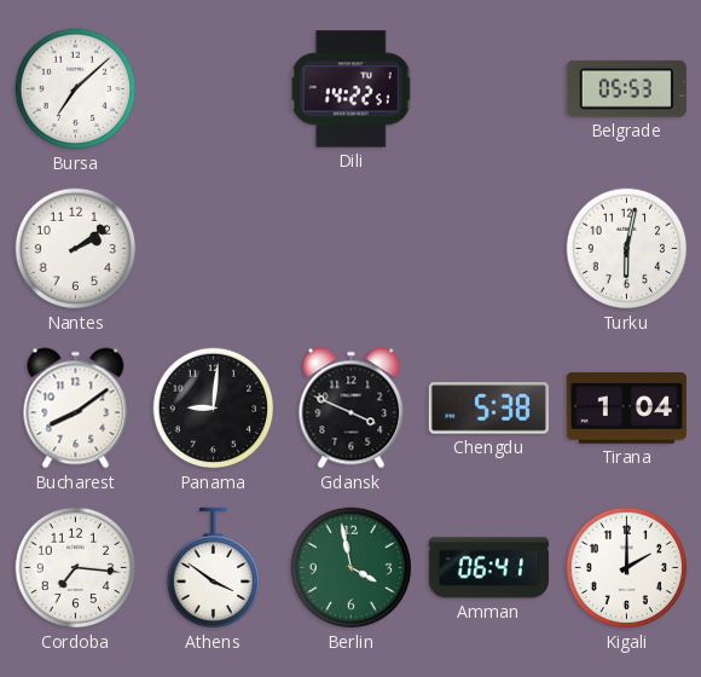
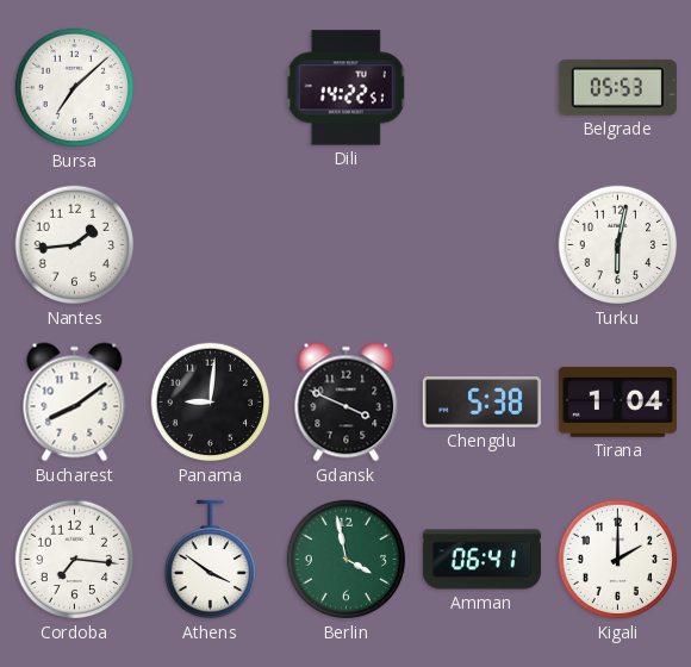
Nantes: 2:09 -> 1:44 (75, 245)
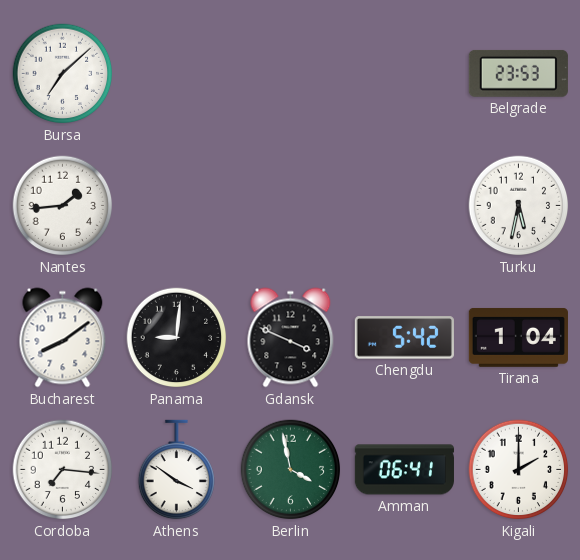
Dili: 14:22 -> none (347, 88)
Belgrade: 05:53 -> 23:53 (518, 73)
Turku: 6:02 -> 5:32 (519, 206)
Chengdu: 5:38 -> 5:42 (404, 338)
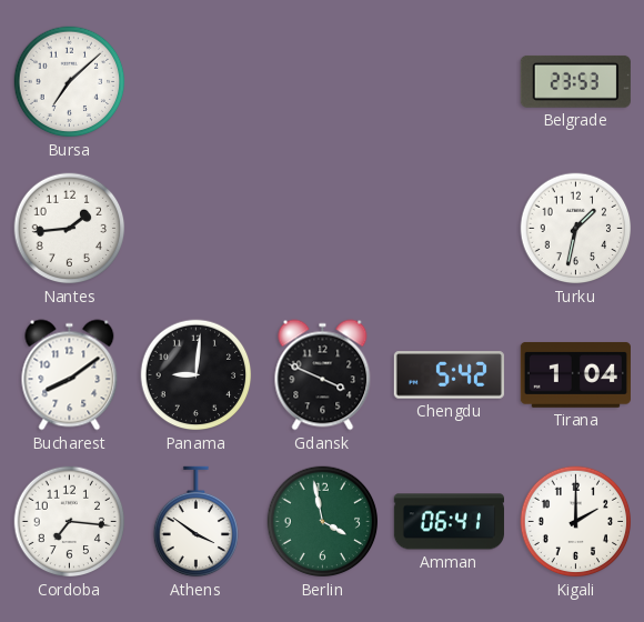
Turku: 5:32 -> 1:32 (576, 229)
